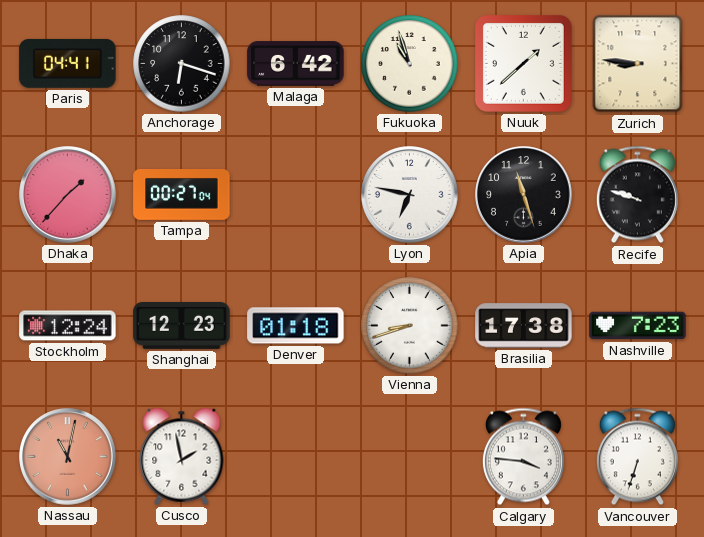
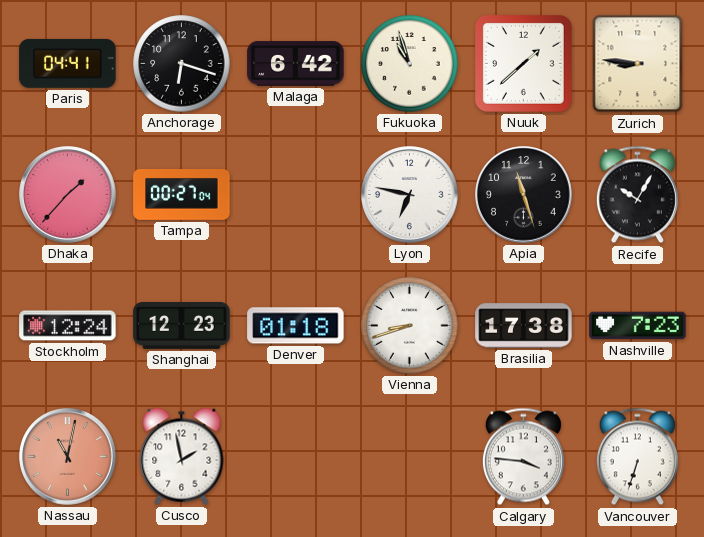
Recife: 9:48 -> 10:05 (637, 195)
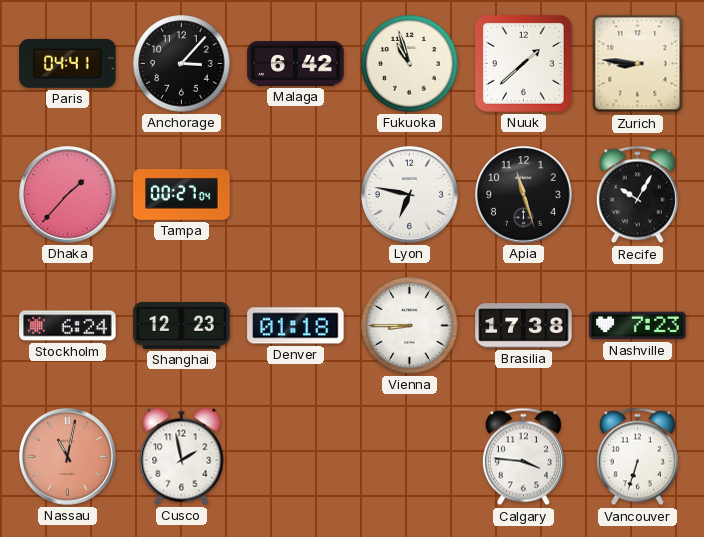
Anchorage: 6:18 -> 3:07 (182, 64)
Stockholm: 12:24 -> 6:24 (68, 326)
Vienna: 8:42 -> 8:45 (410, 326)
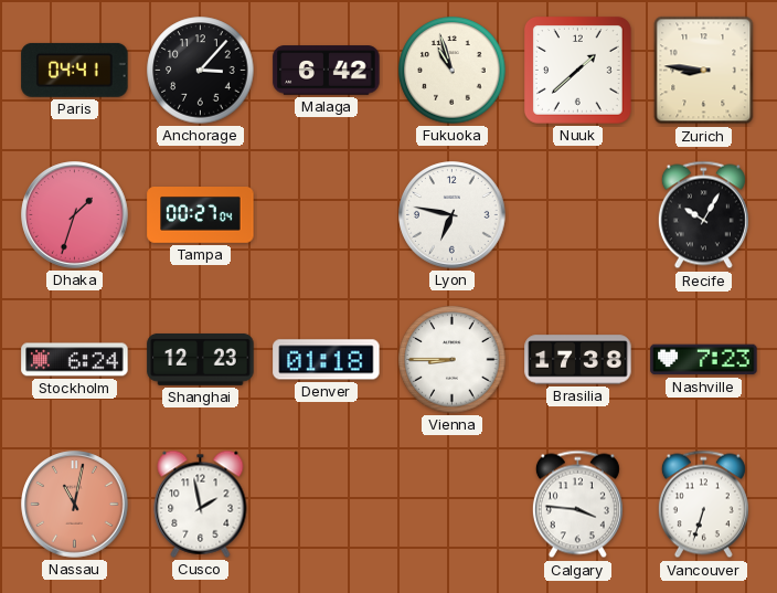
Dhaka: 1:37 -> 1:33 (75, 215)
Apia: 11:27 -> none (524, 195)
